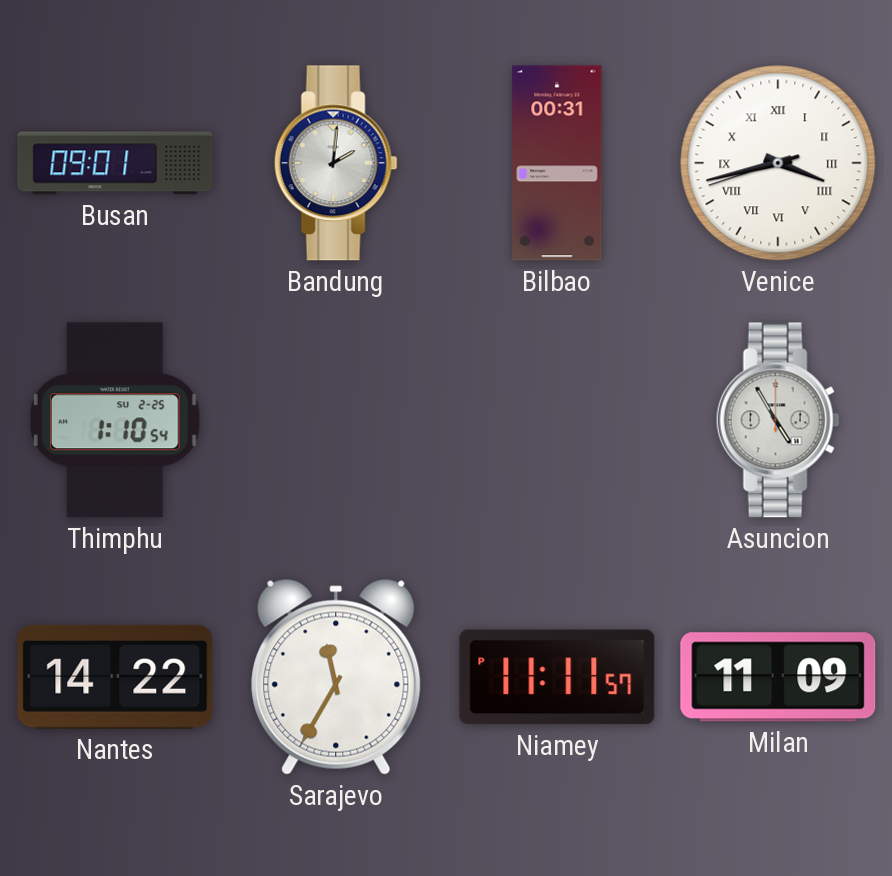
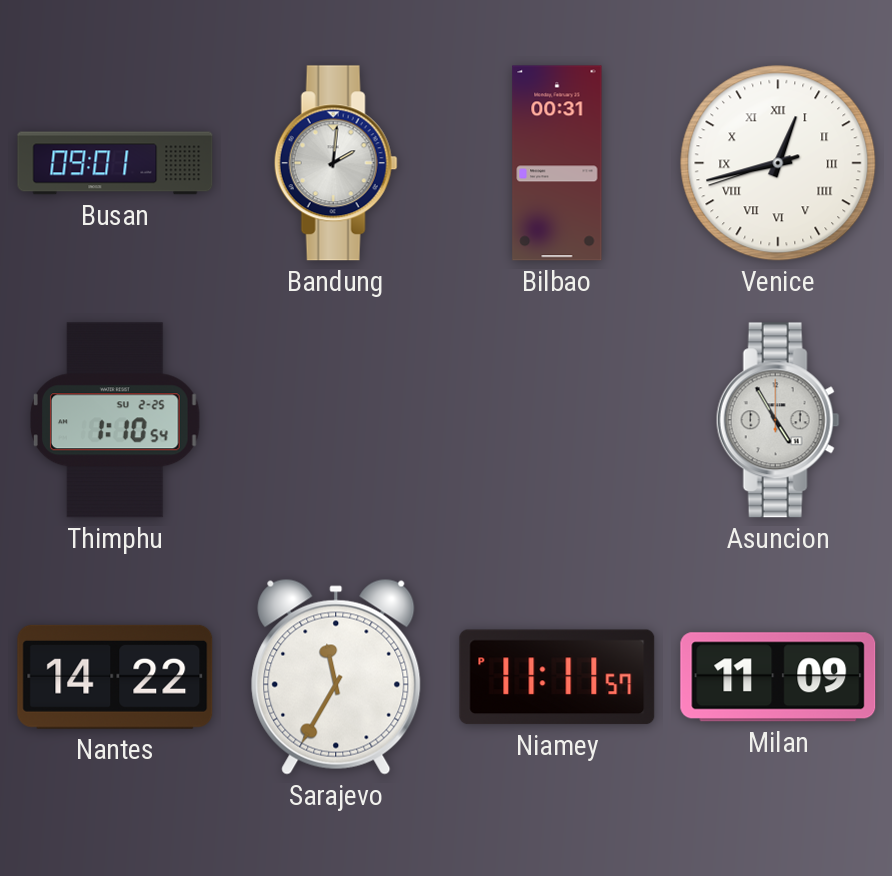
Venice: 3:42 -> 12:42 (778, 163)
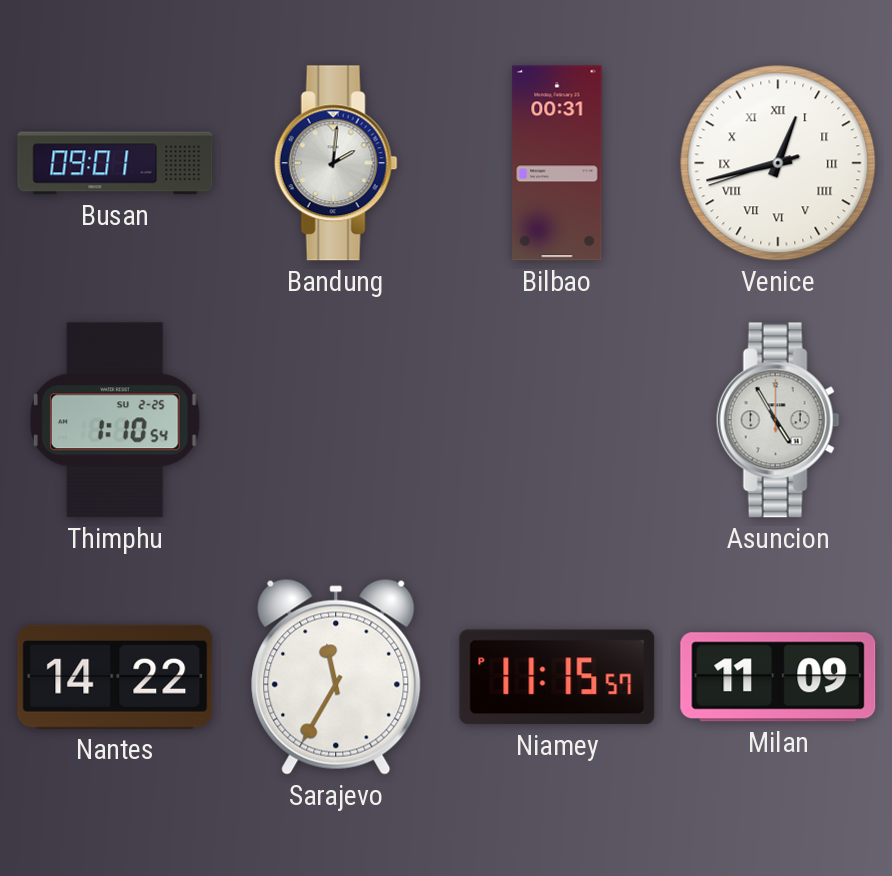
Niamey: 11:11 -> 11:15 (557, 677)
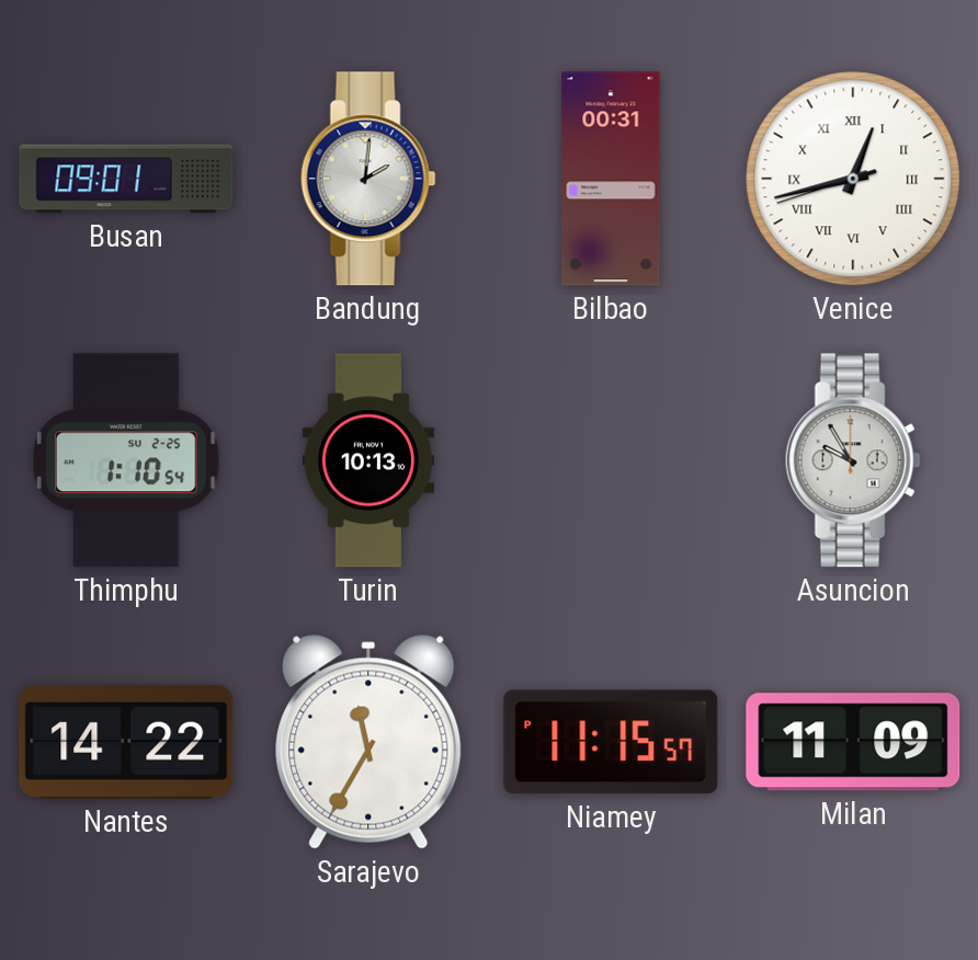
Turin: none -> 10:13 (367, 460)
Asuncion: 4:55 -> 9:55 (853, 460)
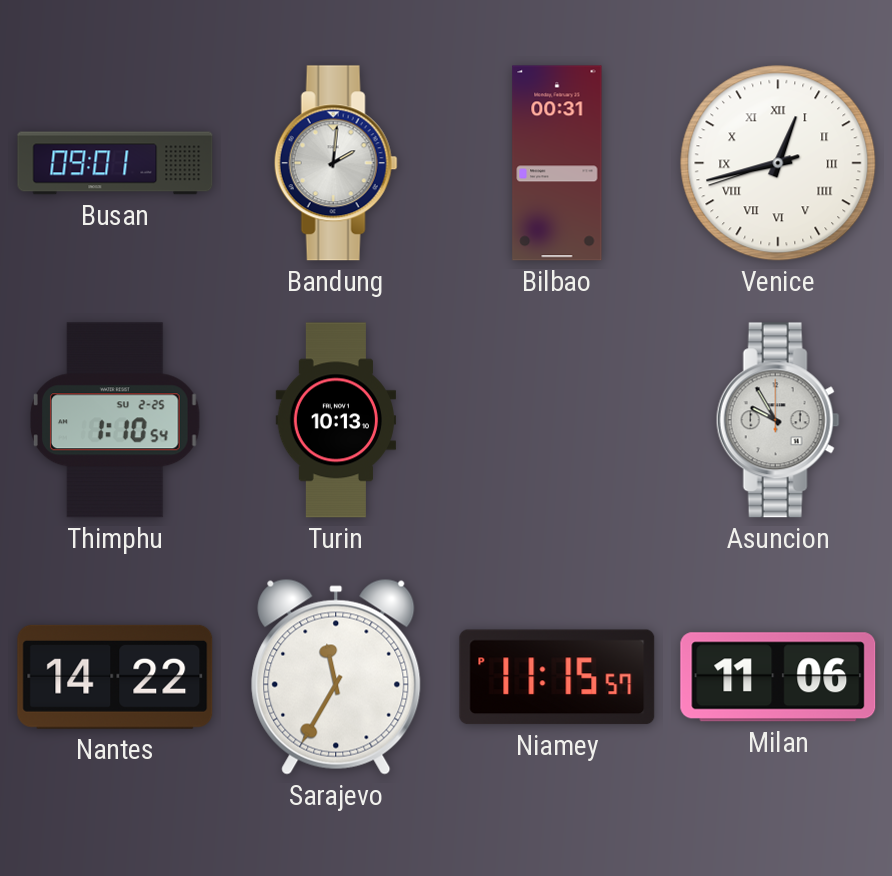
Milan: 11:09 -> 11:06 (778, 677)
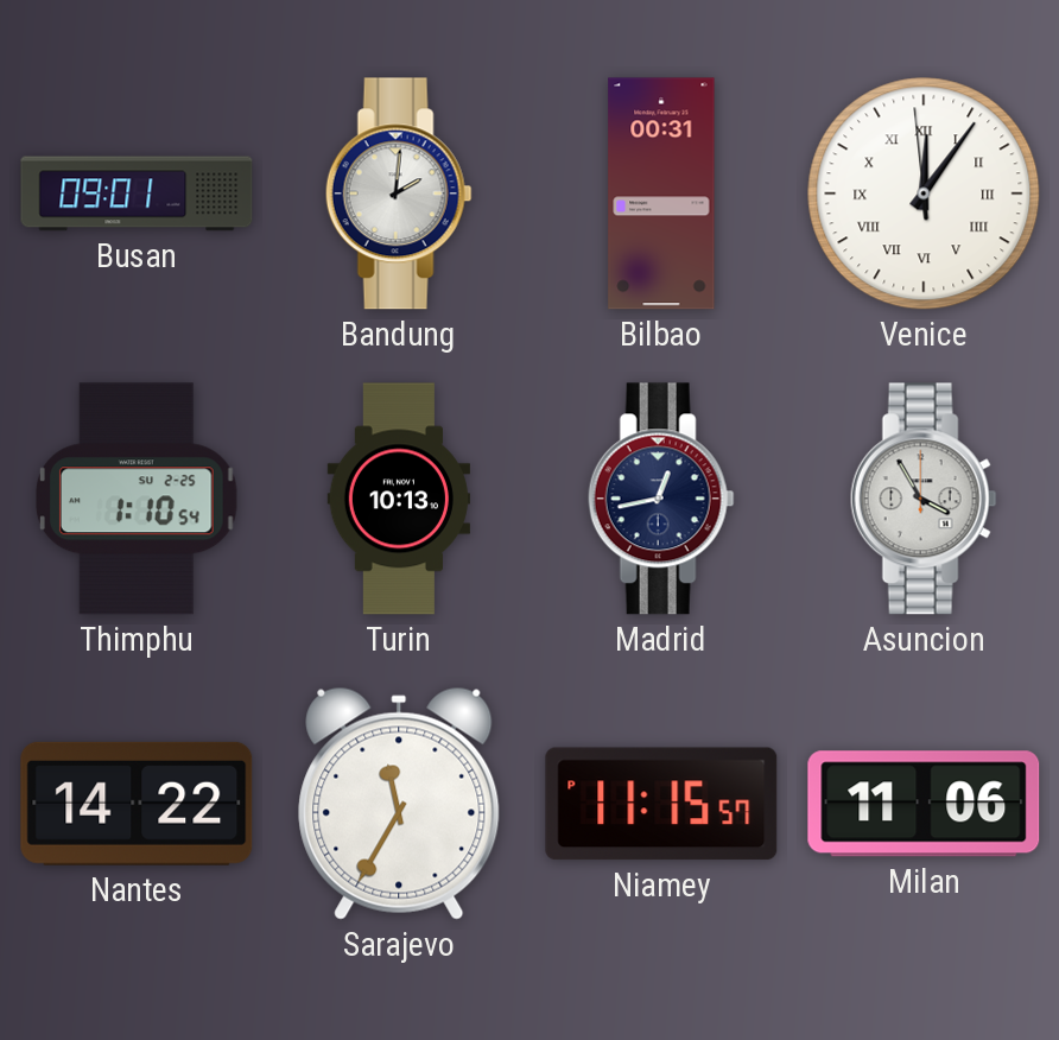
Venice: 12:42 -> 12:05 (924, 194)
Madrid: none -> 12:43 (661, 499)
Asuncion: 9:55 -> 3:55 (924, 499)
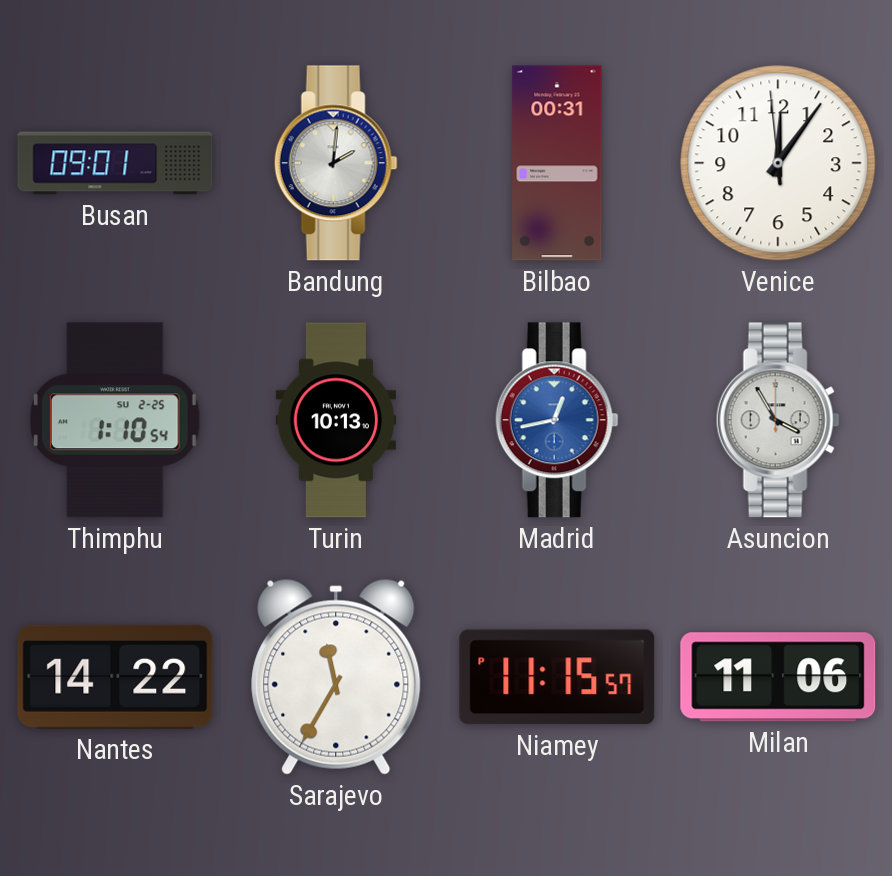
Venice numerals: Roman -> Arabic (778, 163)
Madrid dial: navy -> blue (557, 420)
